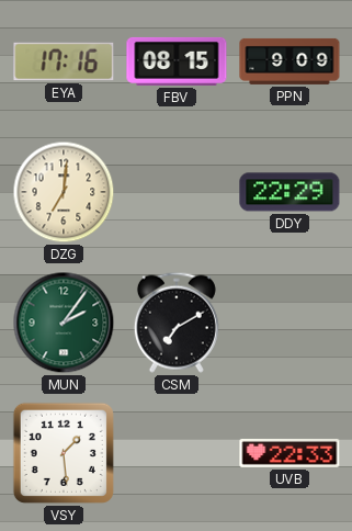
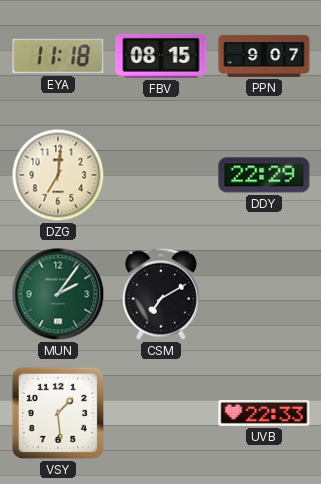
EYA: 17:16 -> 11:18 (58, 56)
PPN: 9:09 -> 9:07 (264, 56)
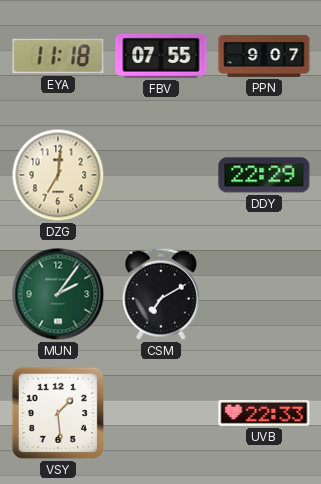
FBV: 08:15 -> 07:55 (161, 56)
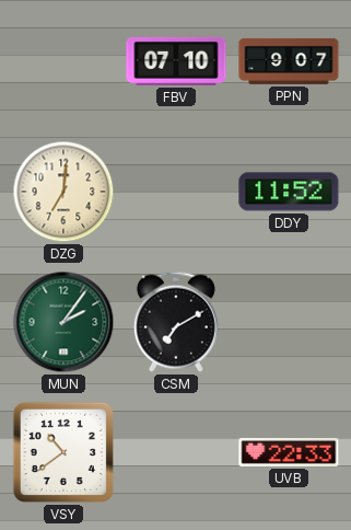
EYA: 11:18 -> none (58, 56)
FBV: 07:55 -> 07:10 (176, 61)
DDY: 22:29 -> 11:52 (289, 192)
VSY: 1:29 -> 10:39 (63, 452)
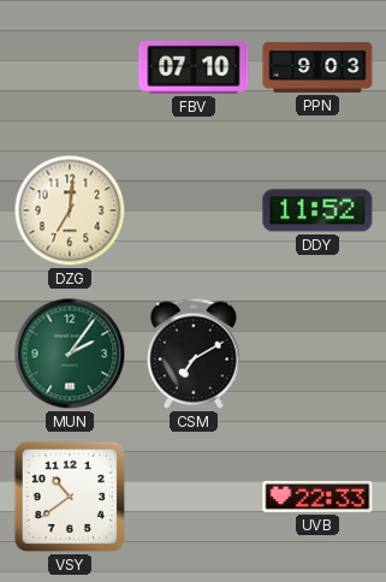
PPN: 9:07 -> 9:03 (317, 67)
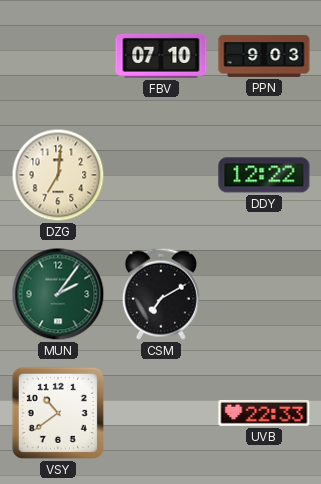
DDY: 11:52 -> 12:22 (264, 175)
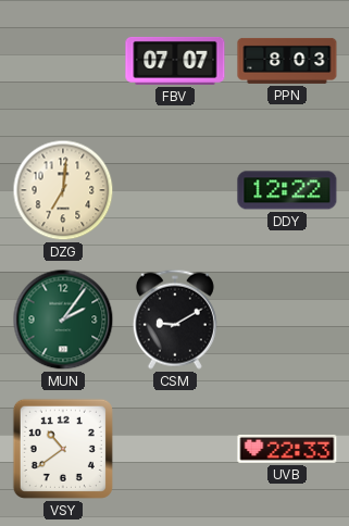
FBV: 07:10 -> 07:07 (175, 61)
PPN: 9:03 -> 8:03 (287, 61)
CSM: 7:10 -> 9:10 (175, 320)
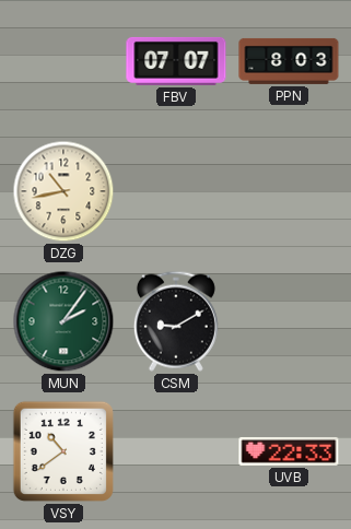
DZG: 7:01 -> 10:43 (63, 191)
DDY: 12:22 -> none (287, 190)
